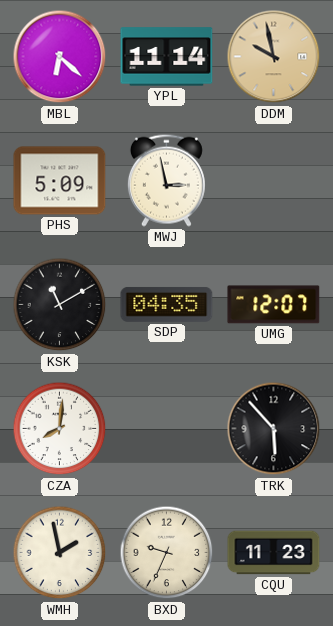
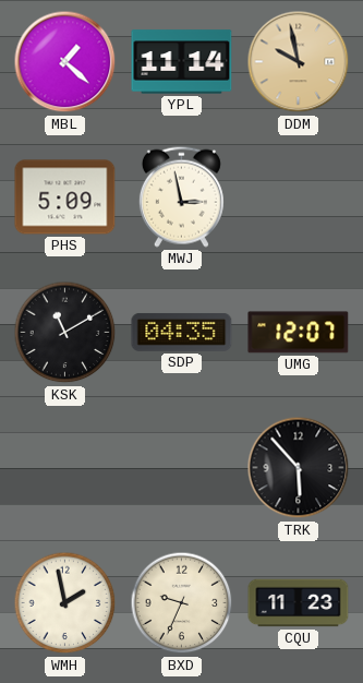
MBL: 6:22 -> 1:22 (65, 62)
CZA: 8:01 -> none (60, 429)
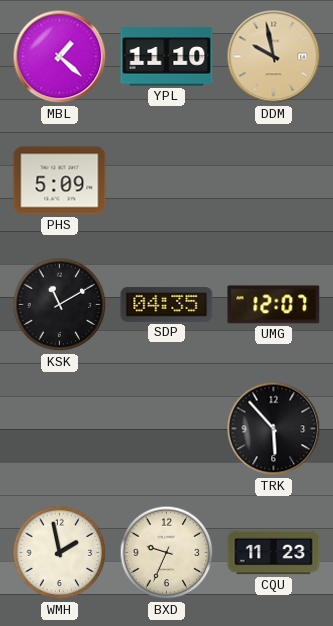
YPL: 11:14 -> 11:10 (167, 57)
MWJ: 2:58 -> none (181, 196)
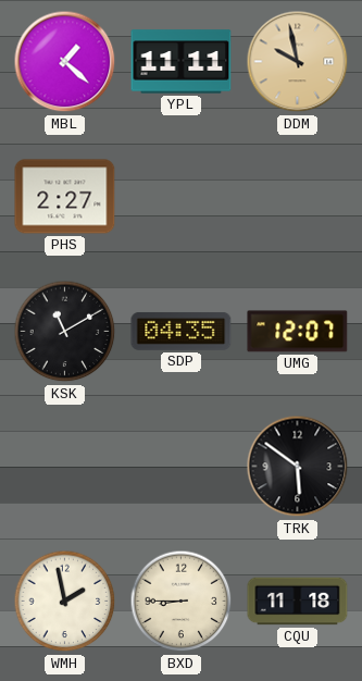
YPL: 11:10 -> 11:11 (182, 62)
PHS: 5:09 -> 2:27 (65, 197)
TRK: 5:53 -> 5:51 (298, 467)
BXD: 9:34 -> 8:45 (182, 602)
CQU: 11:23 -> 11:18 (298, 602)
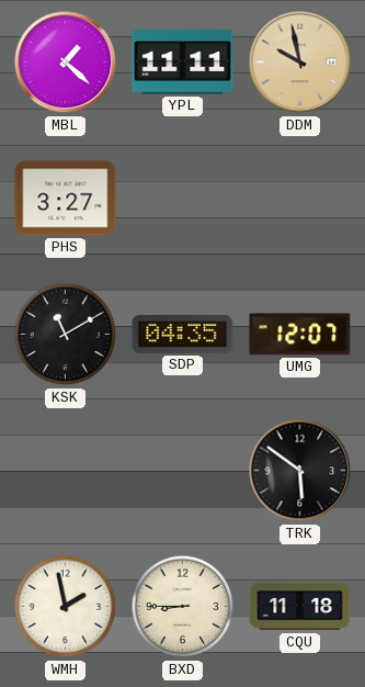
PHS: 2:27 -> 3:27 (66, 199)
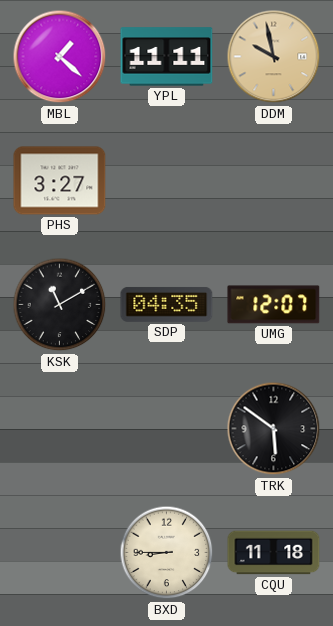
WMH: 1:58 -> none (66, 607)
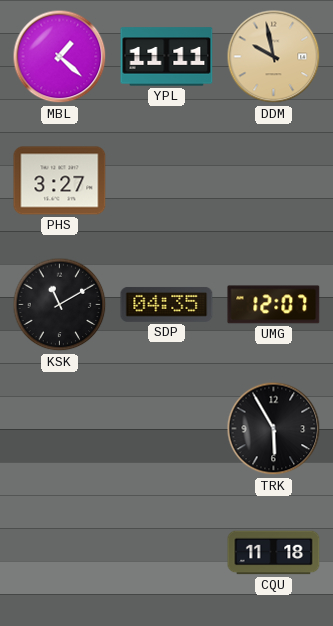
TRK: 5:51 -> 5:55 (274, 429)
BXD: 8:45 -> none (167, 553)
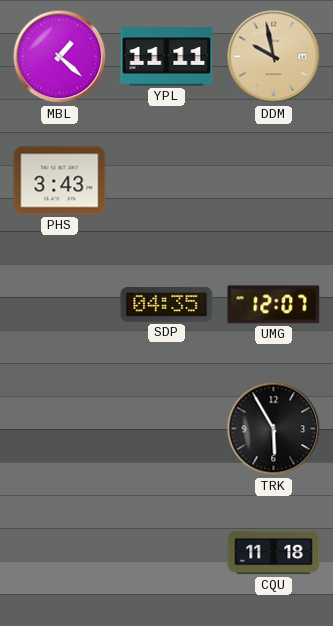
PHS: 3:27 -> 3:43 (60, 181)
KSK: 11:10 -> none (60, 305)
